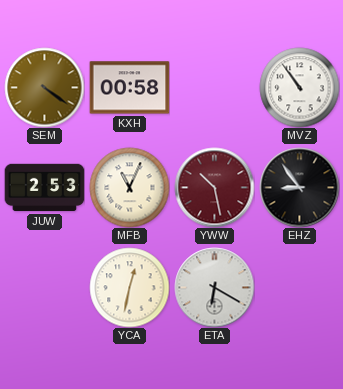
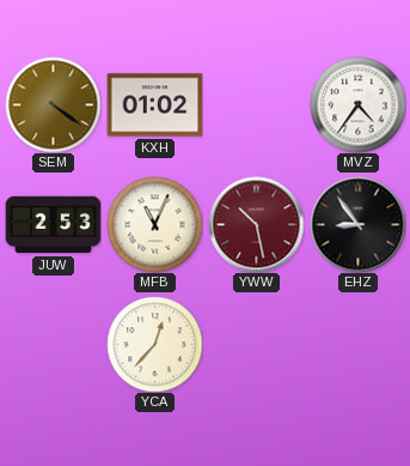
KXH: 00:58 -> 01:02 (154, 105)
MVZ: 10:54 -> 4:36 (357, 104)
YCA: 12:32 -> 12:37 (154, 344)
ETA: 6:20 -> none (214, 287)
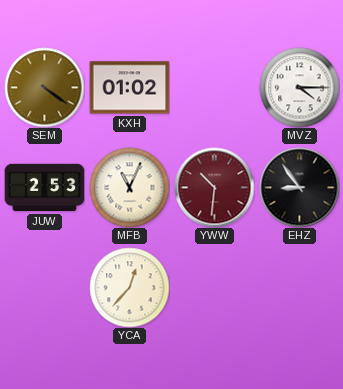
MVZ: 4:36 -> 4:15 (299, 87)
YWW: 10:28 -> 10:31 (214, 187)
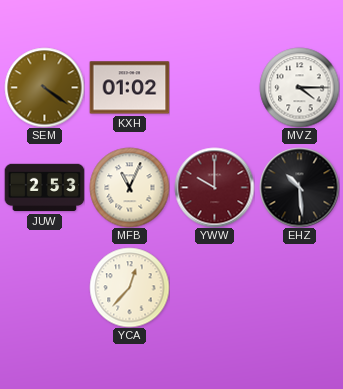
YWW: 10:31 -> 10:00 (214, 187)
EHZ: 8:54 -> 10:29 (299, 187)
